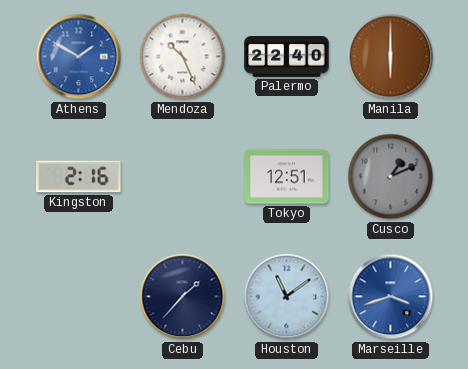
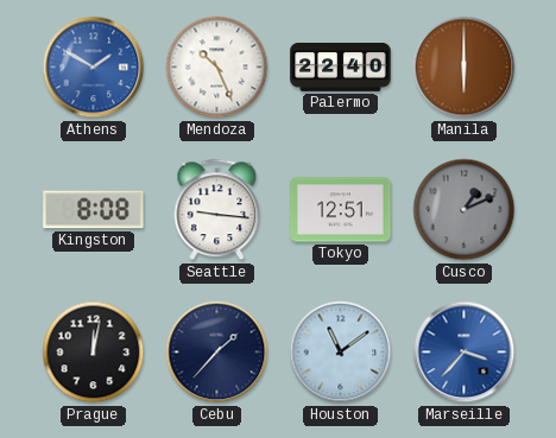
Kingston: 2:16 -> 8:08 (94, 210)
Seattle: none -> 9:16 (217, 210)
Prague: none -> 12:02 (94, 353)
Marseille: 3:42 -> 3:37 (465, 353)
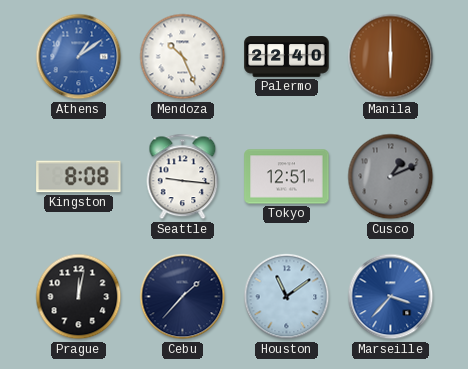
Athens: 1:50 -> 1:09 (79, 57)
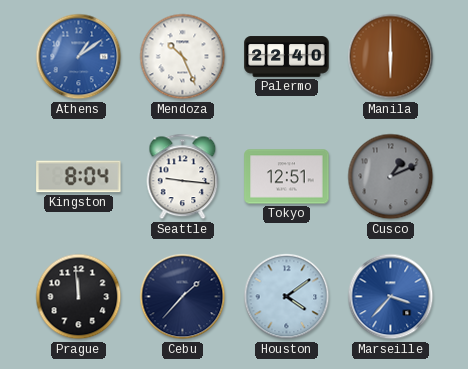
Kingston: 8:08 -> 8:04 (79, 177)
Prague: 12:02 -> 11:59 (79, 297)
Houston: 11:09 -> 4:09 (287, 297)
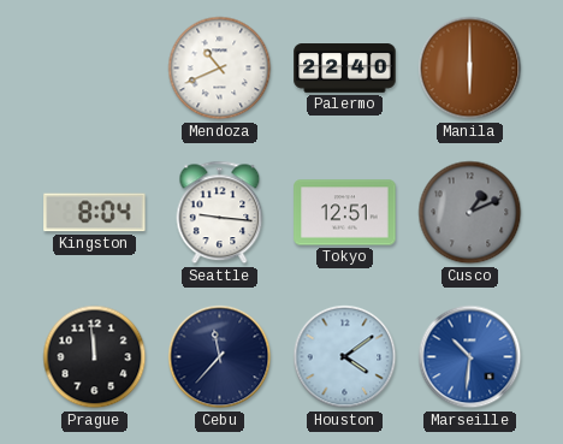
Athens: 1:09 -> none (79, 57)
Mendoza: 10:26 -> 10:41 (220, 69)
Cebu: 1:37 -> 11:37 (220, 357)
Marseille: 3:37 -> 10:31 (470, 357)
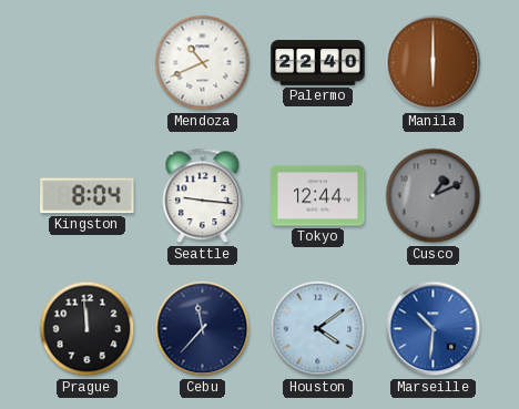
Tokyo: 12:51 -> 12:44 (318, 196)
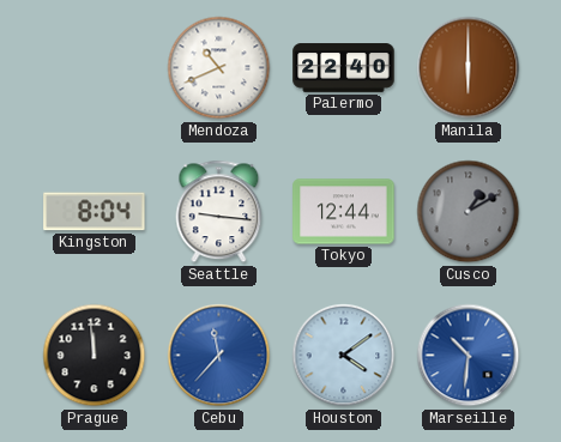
Cusco: 1:11 -> 1:10 (469, 212)
Cebu dial: navy -> blue (219, 356)
